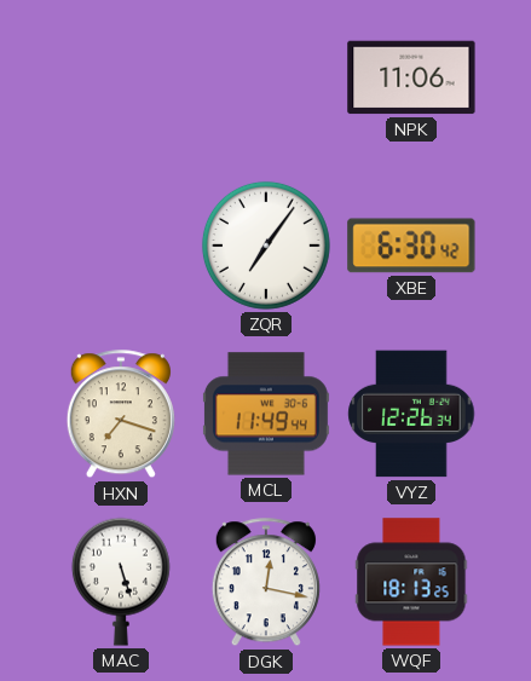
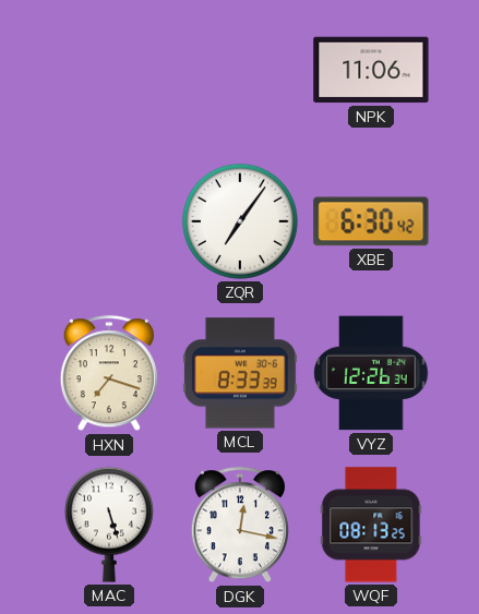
MCL: 11:49 -> 8:33 (240, 373)
WQF: 18:13 -> 08:13 (371, 525)
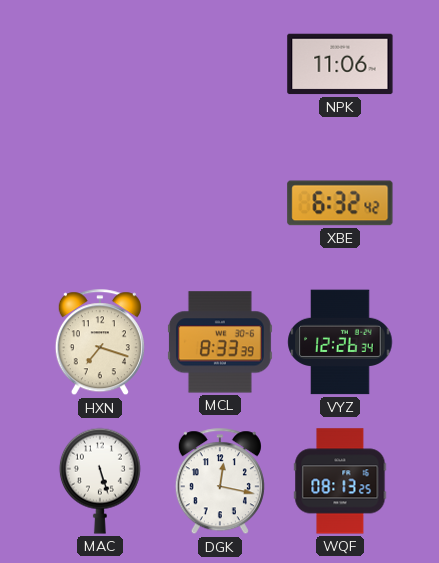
ZQR: 7:06 -> none (240, 221)
XBE: 6:30 -> 6:32 (340, 203)
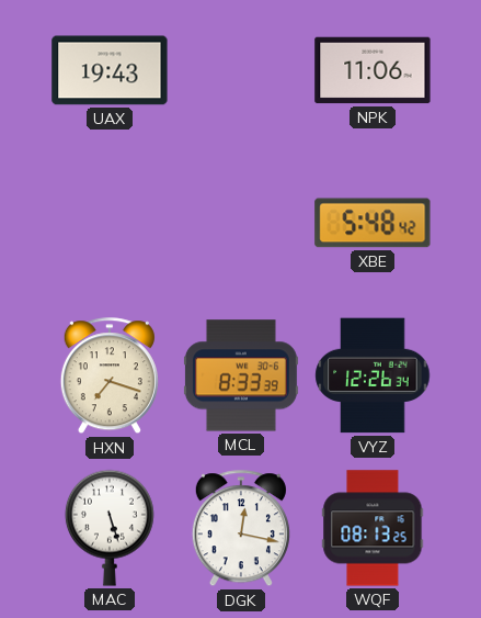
UAX: none -> 19:43 (110, 70)
XBE: 6:32 -> 5:48 (373, 223)
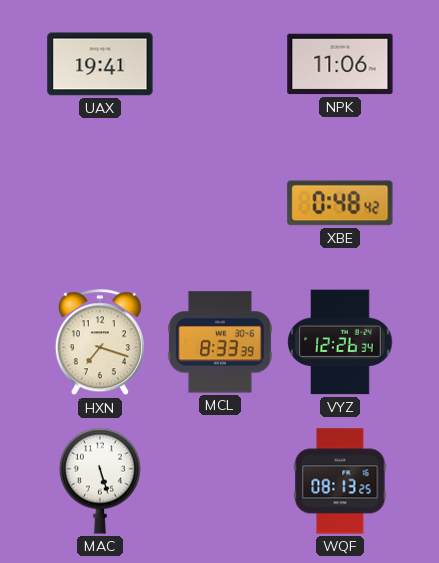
UAX: 19:43 -> 19:41 (100, 64)
XBE: 5:48 -> 0:48 (340, 203)
DGK: 12:17 -> none (241, 529)
